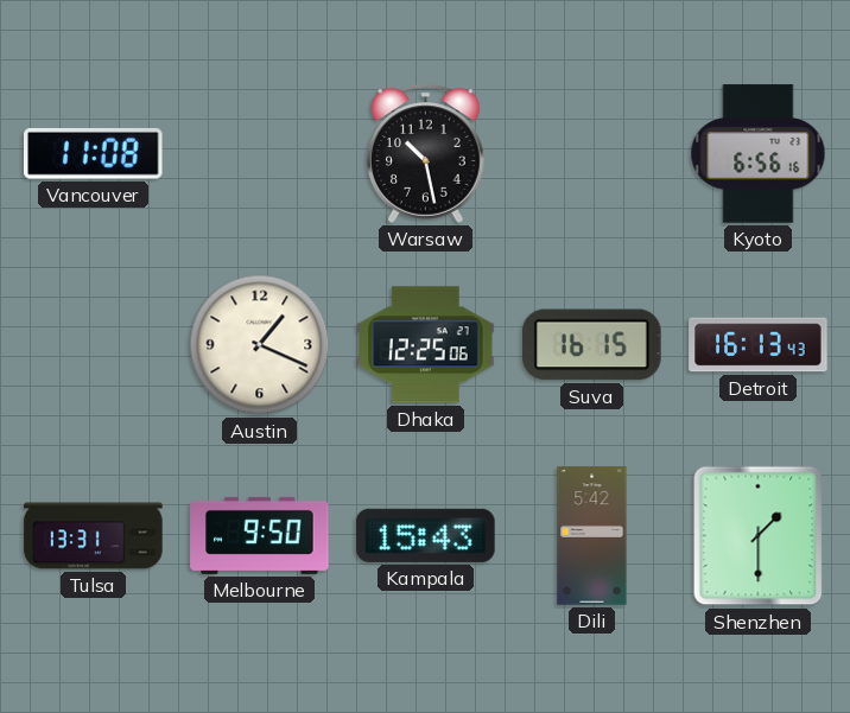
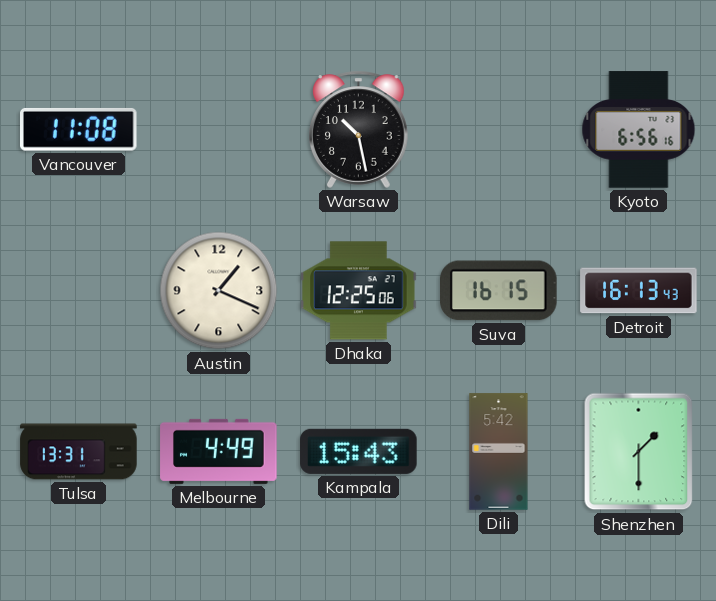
Melbourne: 9:50 -> 4:49 (219, 451)
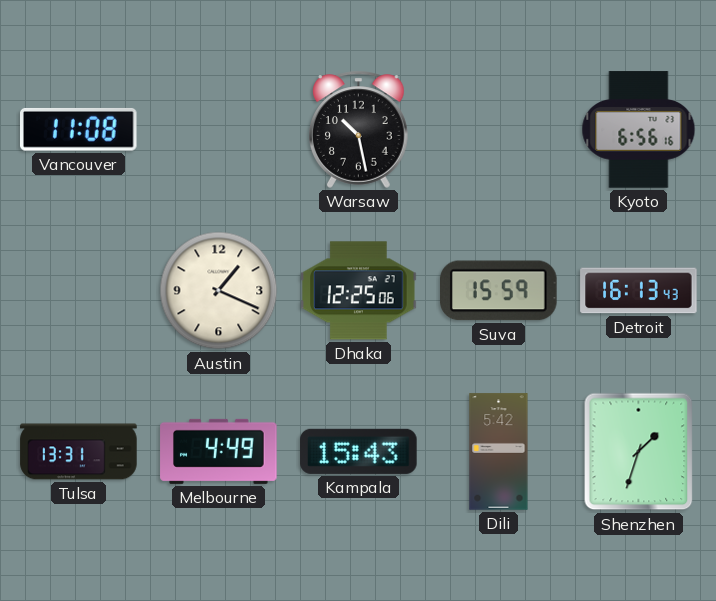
Suva: 16:15 -> 15:59 (499, 291)
Shenzhen: 1:30 -> 1:33 (639, 452)
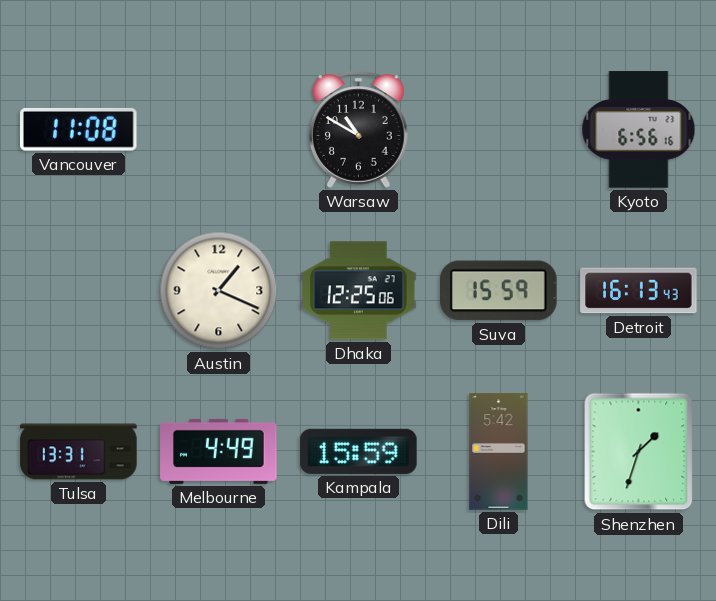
Warsaw: 10:28 -> 10:50 (359, 129)
Kampala: 15:43 -> 15:59 (359, 451)
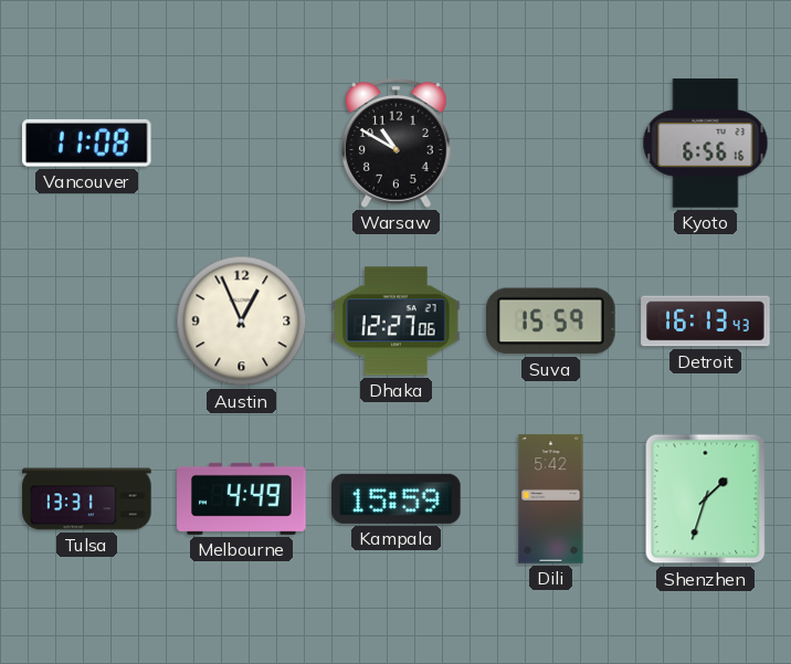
Austin: 1:19 -> 12:56 (242, 322)
Dhaka: 12:25 -> 12:27 (397, 322)
